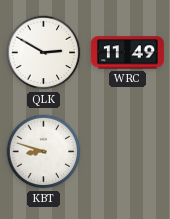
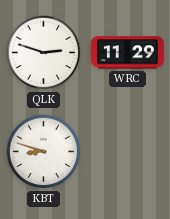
QLK: 2:50 -> 2:48 (44, 53)
WRC: 11:49 -> 11:29 (127, 53)
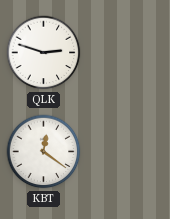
WRC: 11:29 -> none (127, 53)
KBT: 8:48 -> 12:21 (44, 152)
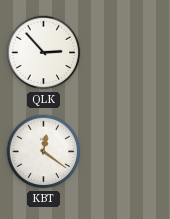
QLK: 2:48 -> 2:53 (44, 53)
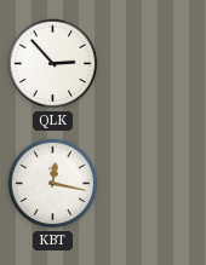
KBT: 12:21 -> 12:17 (53, 184)
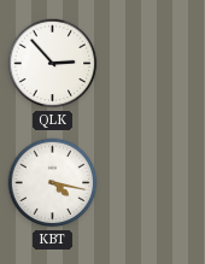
KBT: 12:17 -> 4:17 (53, 183)
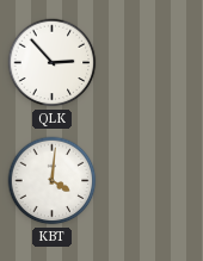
KBT: 4:17 -> 4:01 (53, 181)
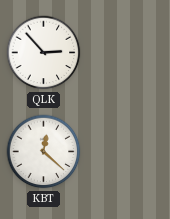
KBT: 4:01 -> 12:22 (44, 152)
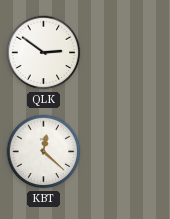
QLK: 2:53 -> 2:51 (44, 53)
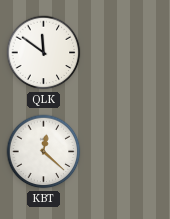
QLK: 2:51 -> 11:51 (44, 53)
